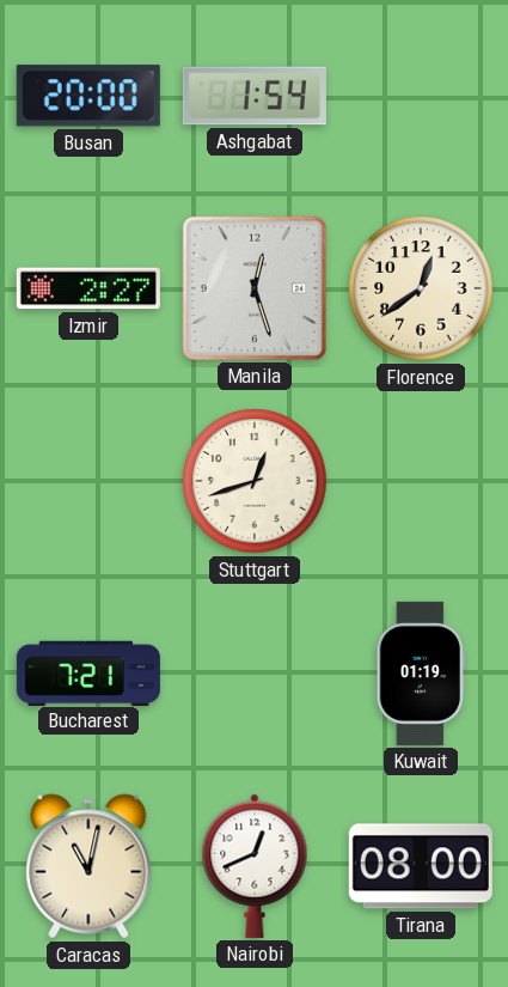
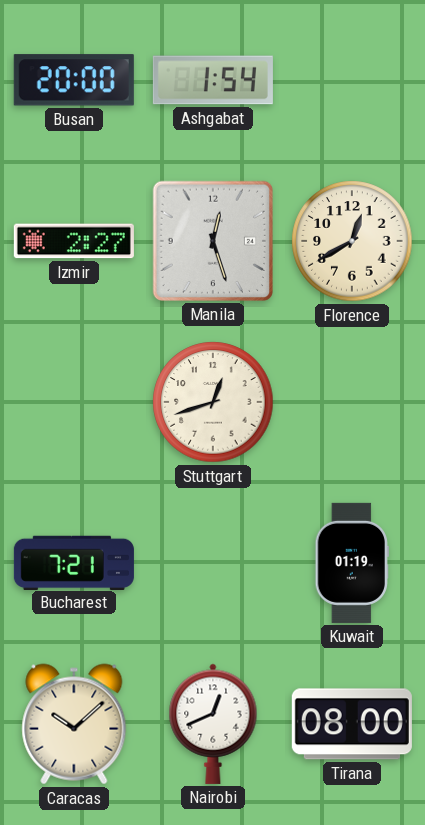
Florence: 12:39 -> 12:40 (352, 241)
Caracas: 11:02 -> 10:08 (74, 724)
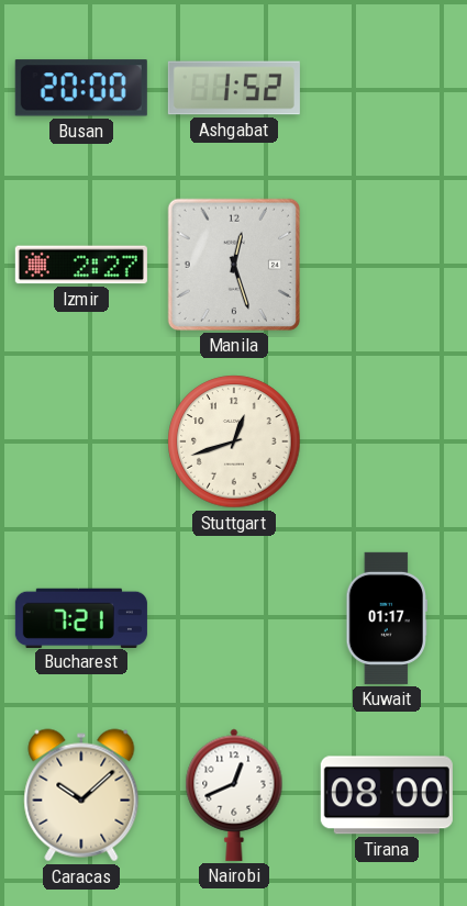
Ashgabat: 1:54 -> 1:52 (234, 88)
Florence: 12:40 -> none (352, 241)
Kuwait: 01:19 -> 01:17 (386, 618)
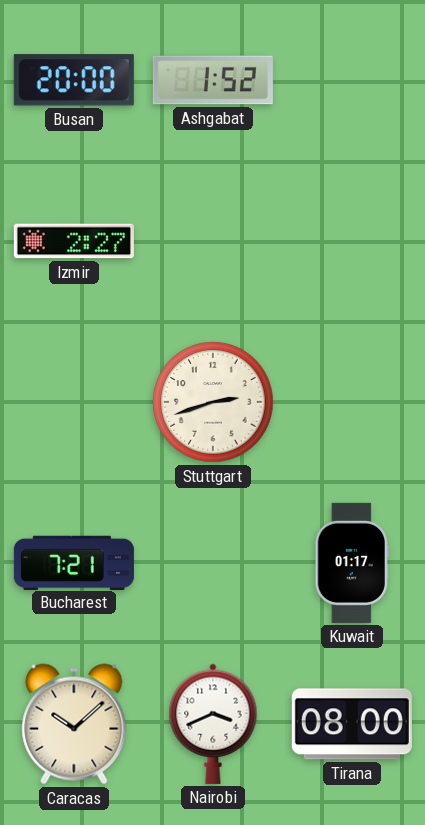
Manila: 12:27 -> none (234, 265)
Stuttgart: 12:42 -> 2:42 (213, 402)
Nairobi: 12:41 -> 3:41 (213, 724)
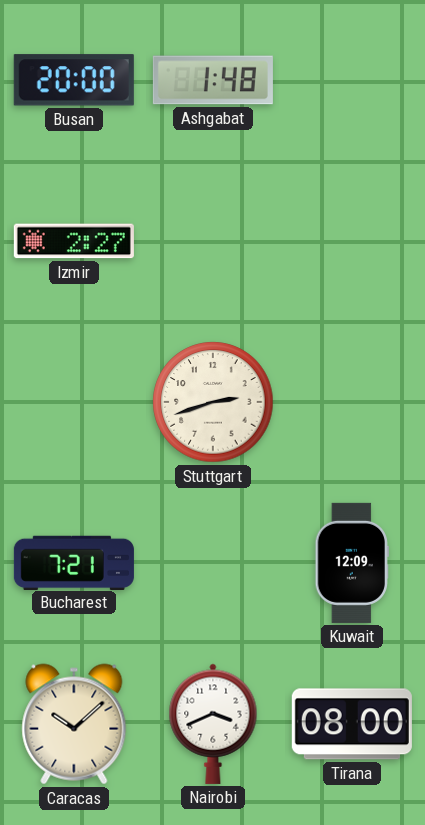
Ashgabat: 1:52 -> 1:48 (213, 80)
Kuwait: 01:17 -> 12:09 (351, 563)
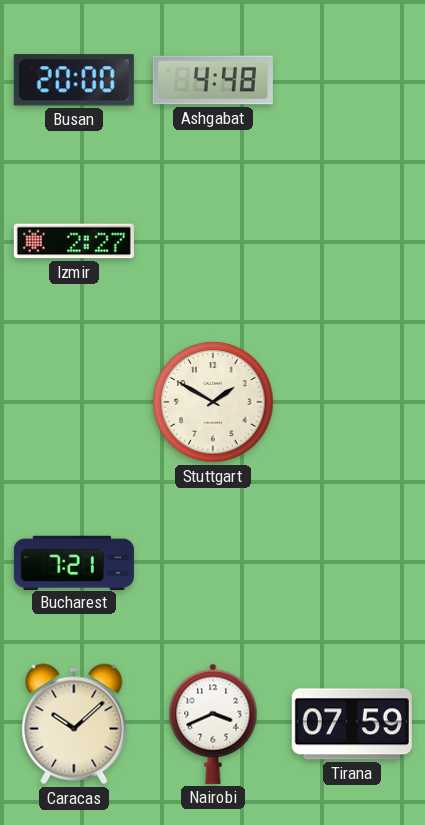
Ashgabat: 1:48 -> 4:48 (213, 80)
Stuttgart: 2:42 -> 1:50 (213, 402)
Kuwait: 12:09 -> none (351, 563)
Tirana: 08:00 -> 07:59 (352, 724)
